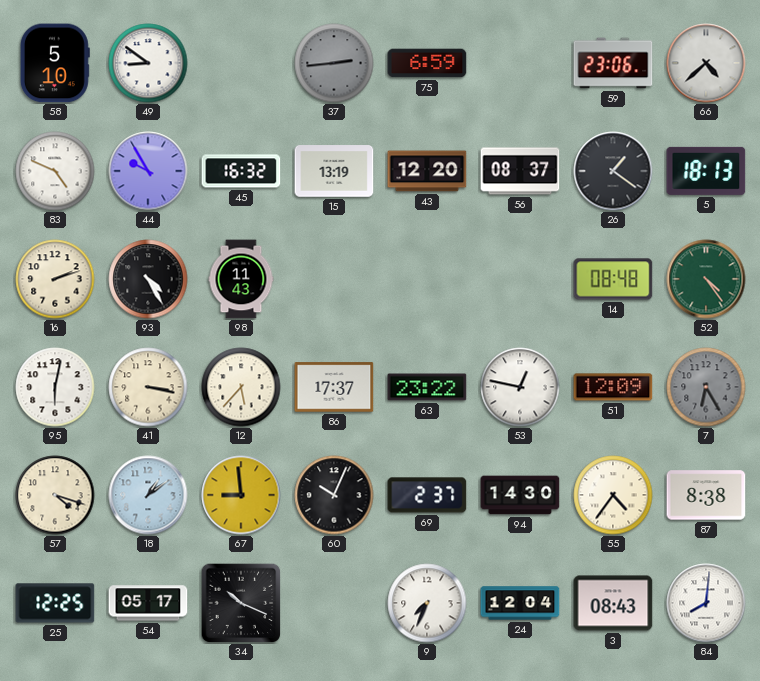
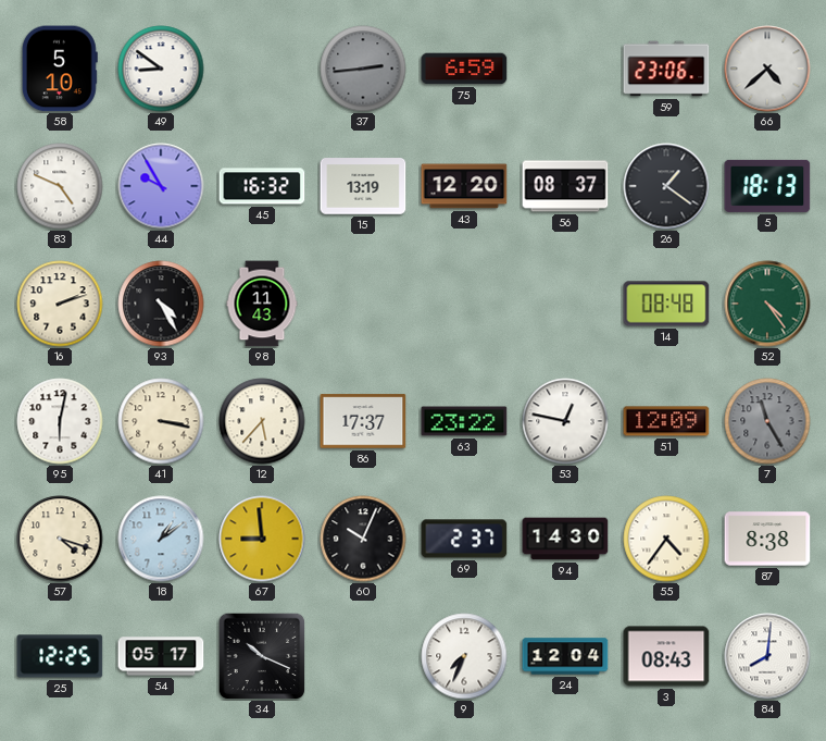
7: 6:25 -> 11:25 (767, 421)
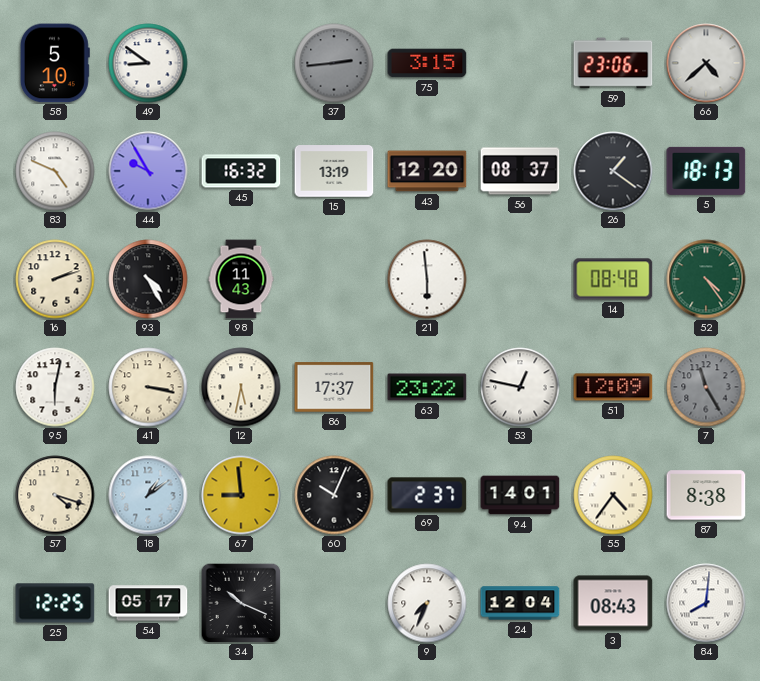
75: 6:59 -> 3:15 (427, 63)
21: none -> 5:59 (427, 279)
12: 5:37 -> 5:32 (241, 387)
94: 14:30 -> 14:01 (520, 495)
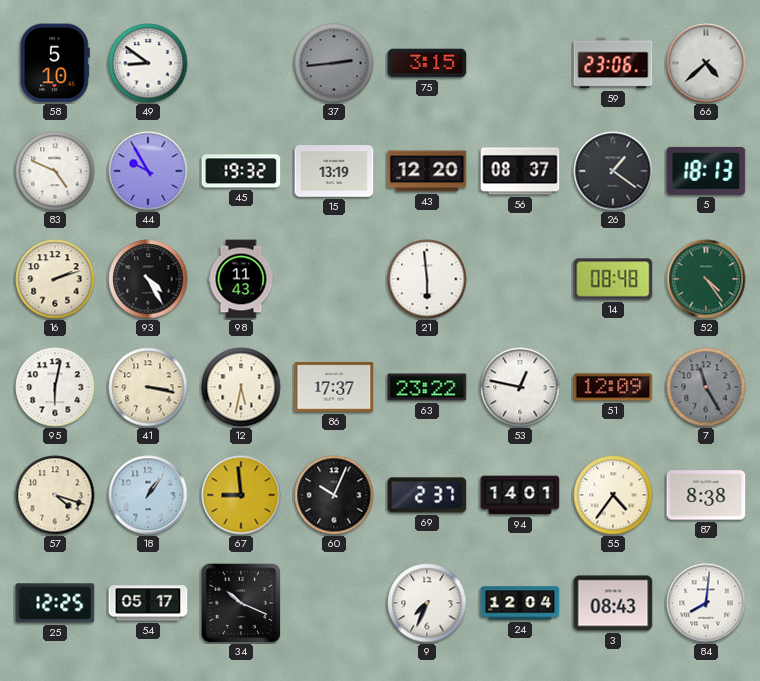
45: 16:32 -> 19:32 (241, 171)
18: 1:09 -> 1:06 (148, 495)
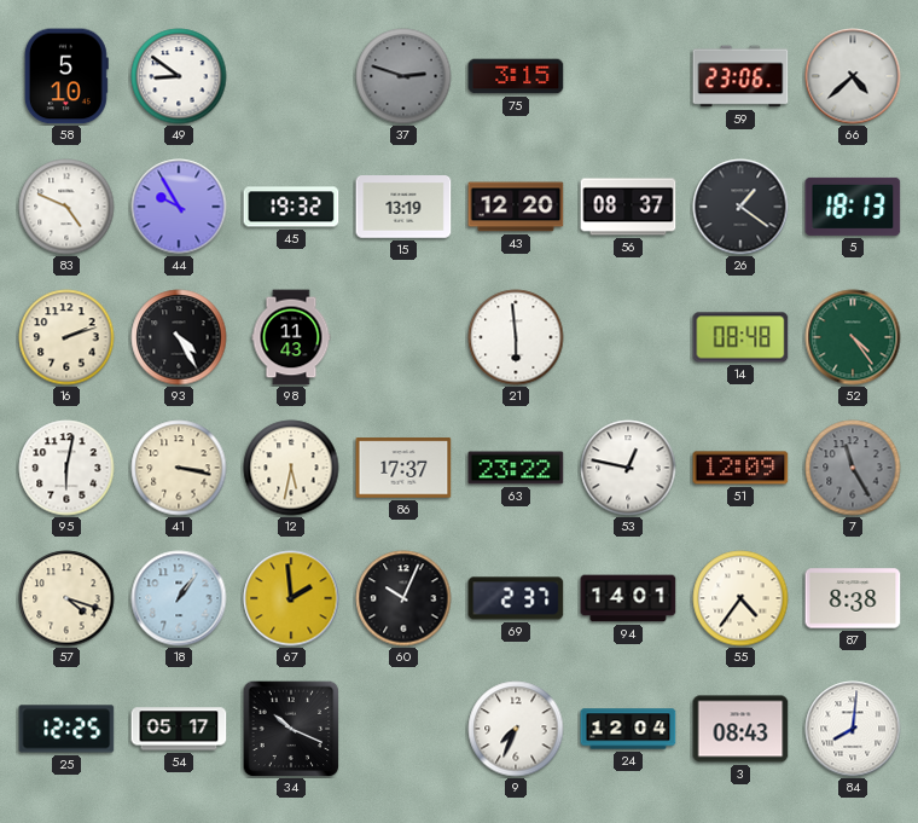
37: 2:44 -> 2:48 (403, 76)
67: 8:59 -> 1:59 (291, 598)
